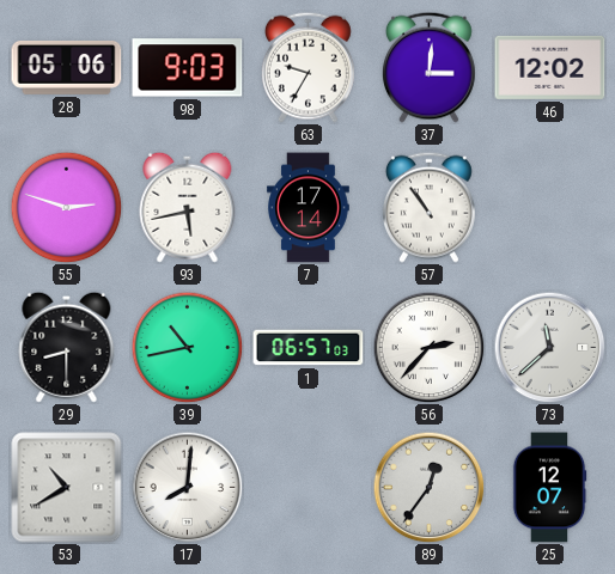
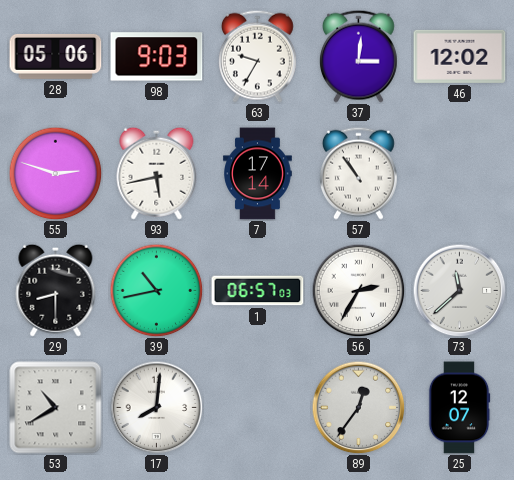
56: 2:37 -> 2:35 (358, 290)
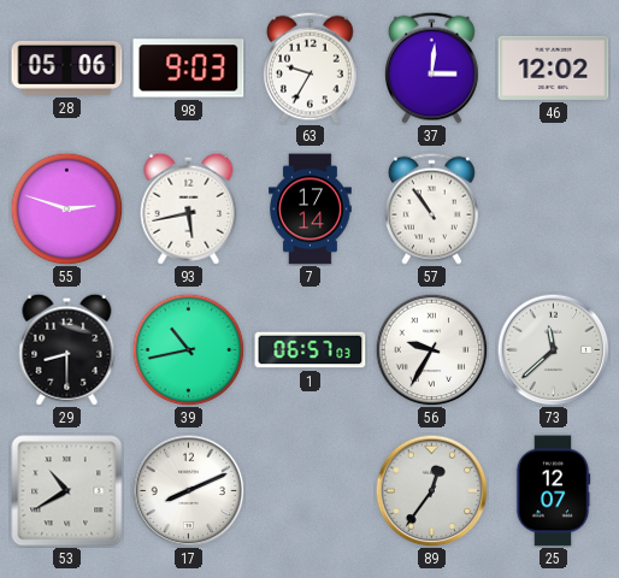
56: 2:35 -> 9:35 (431, 349)
17: 8:01 -> 8:11 (188, 490)
